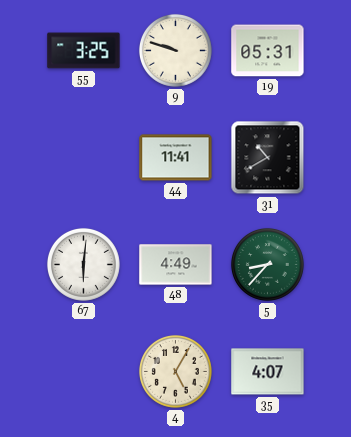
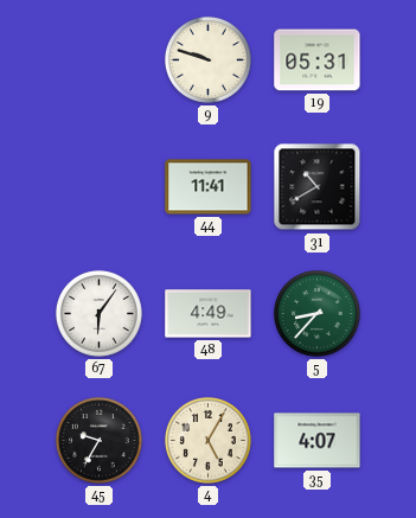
55: 3:25 -> none (84, 51)
67: 6:01 -> 6:06 (98, 313)
45: none -> 9:35 (98, 440)
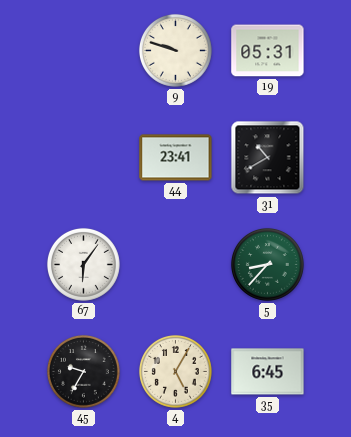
44: 11:41 -> 23:41 (176, 158)
48: 4:49 -> none (209, 314)
35: 4:07 -> 6:45 (268, 372)
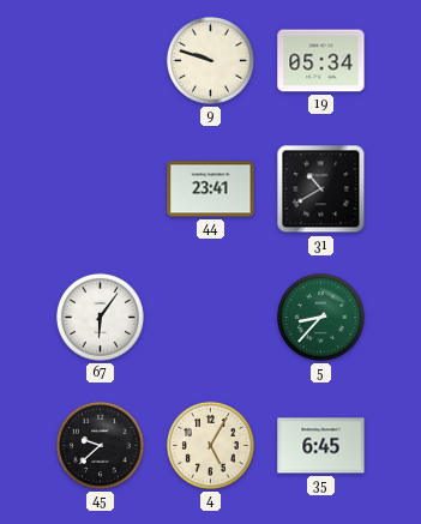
19: 05:31 -> 05:34 (321, 61)
45: 9:35 -> 9:38 (100, 445)
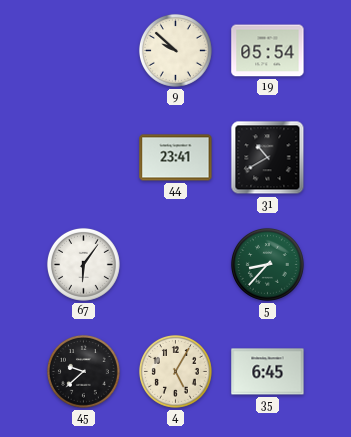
9: 9:48 -> 9:52 (175, 50)
19: 05:34 -> 05:54 (268, 51)
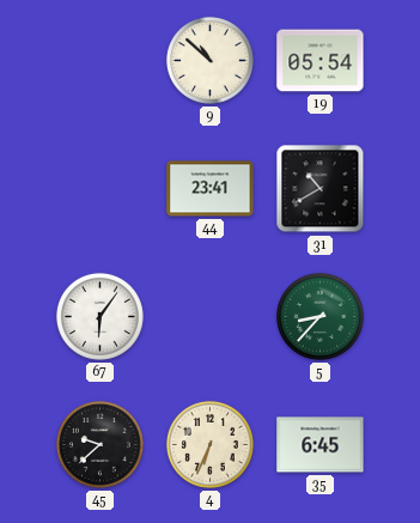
9: 9:52 -> 10:52 (209, 60)
4: 5:05 -> 6:34 (209, 444)
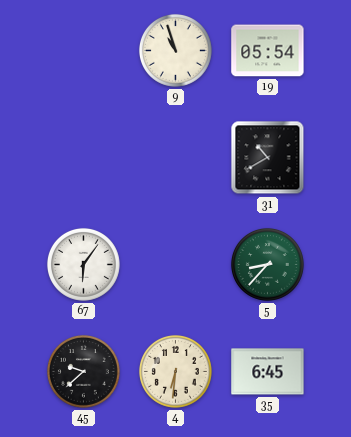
9: 10:52 -> 10:57 (175, 50)
44: 23:41 -> none (211, 189)
4: 6:34 -> 6:31 (175, 371)
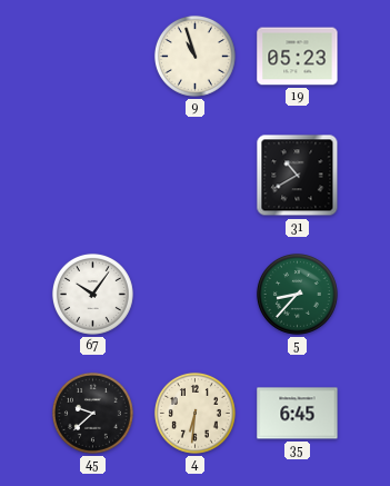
19: 05:54 -> 05:23 (298, 57)
67: 6:06 -> 10:06 (92, 294)
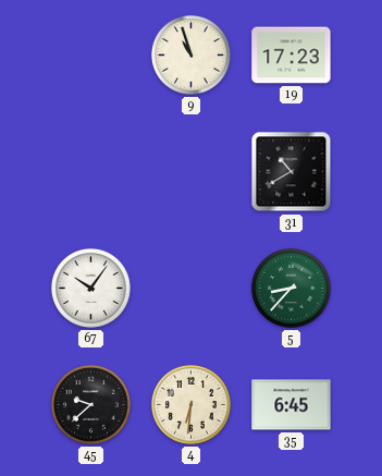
19: 05:23 -> 17:23 (292, 56)
